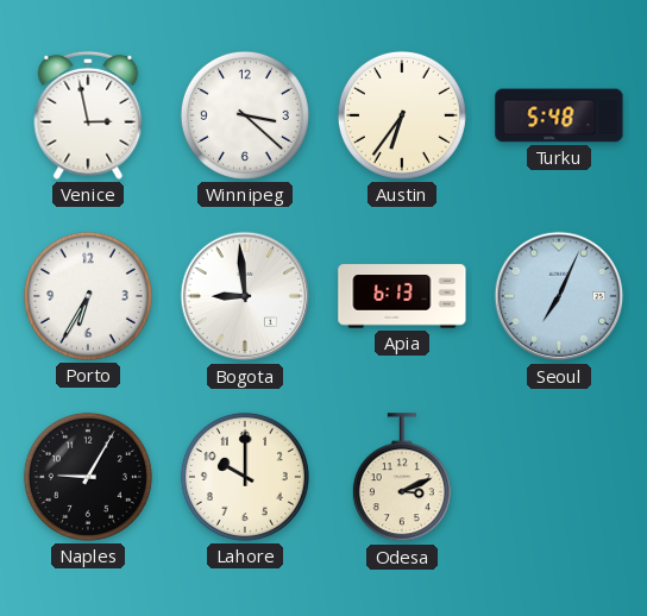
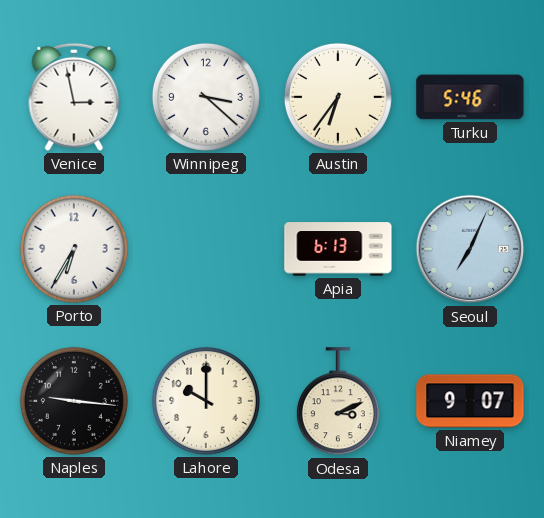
Turku: 5:48 -> 5:46 (470, 97)
Bogota: 8:59 -> none (245, 296)
Naples: 9:05 -> 9:16 (74, 401)
Niamey: none -> 9:07 (470, 401)
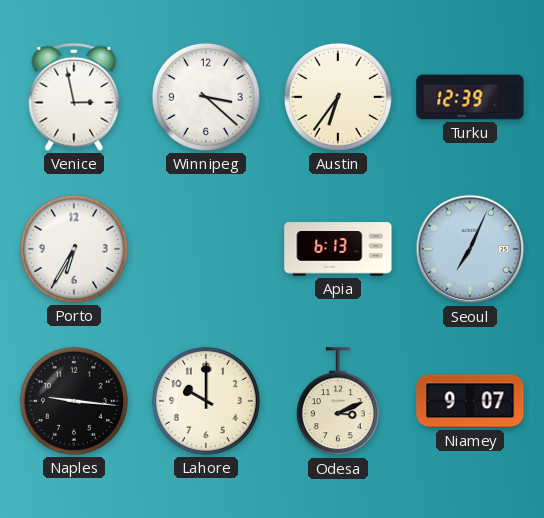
Turku: 5:46 -> 12:39 (470, 97)
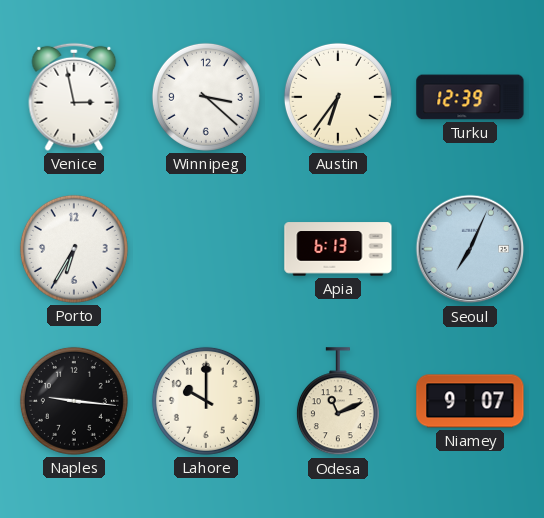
Odesa: 3:11 -> 11:11 (338, 402)
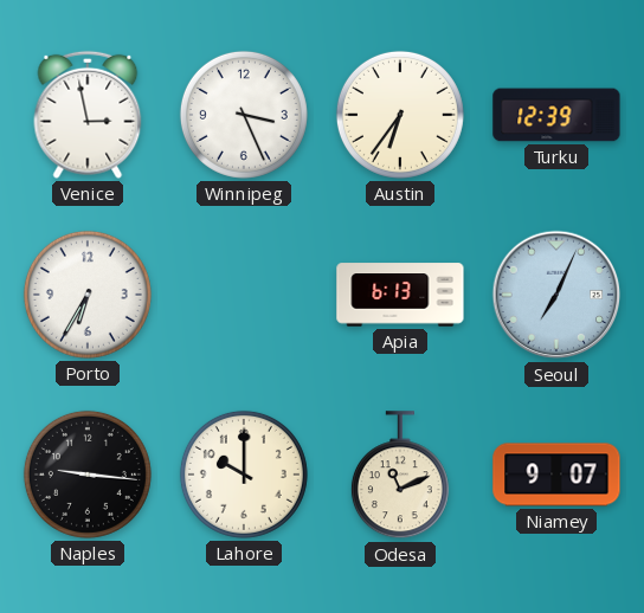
Winnipeg: 3:22 -> 3:26 (244, 115)
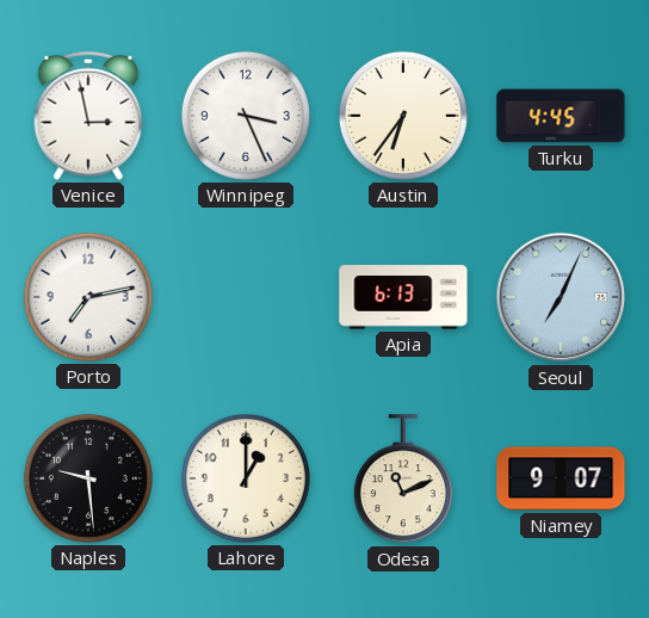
Turku: 12:39 -> 4:45 (561, 116)
Porto: 6:35 -> 7:13 (88, 297)
Naples: 9:16 -> 9:29 (88, 478)
Lahore: 10:00 -> 1:00 (246, 478)
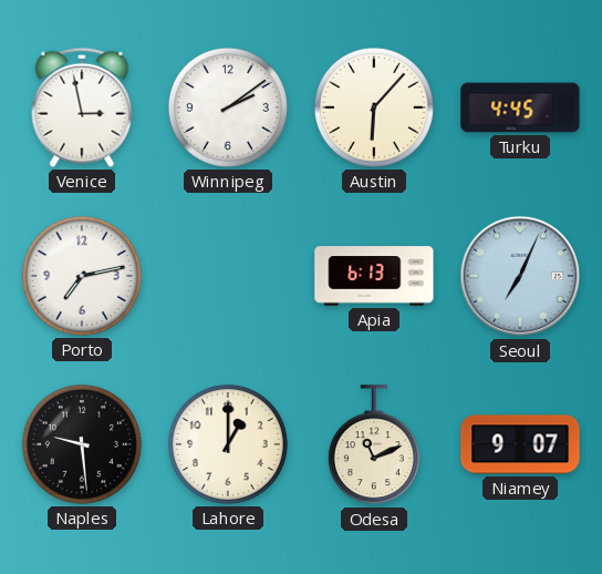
Winnipeg: 3:26 -> 2:09 (228, 107)
Austin: 6:36 -> 6:07 (374, 107)
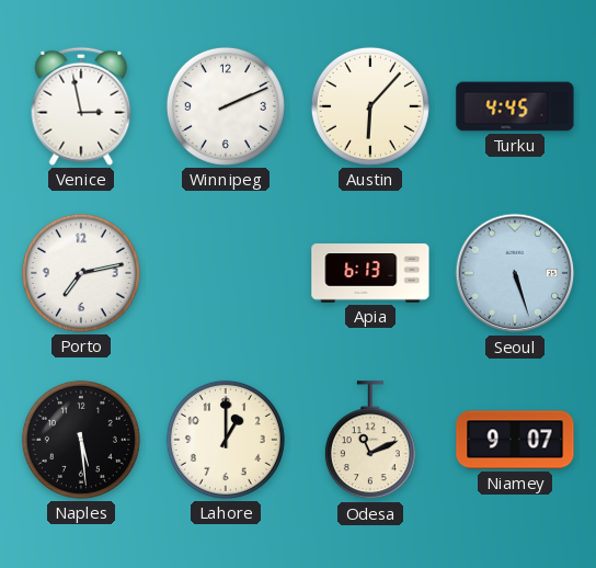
Winnipeg: 2:09 -> 2:11 (226, 106)
Seoul: 7:04 -> 5:27 (515, 273)
Naples: 9:29 -> 5:29 (81, 440)
